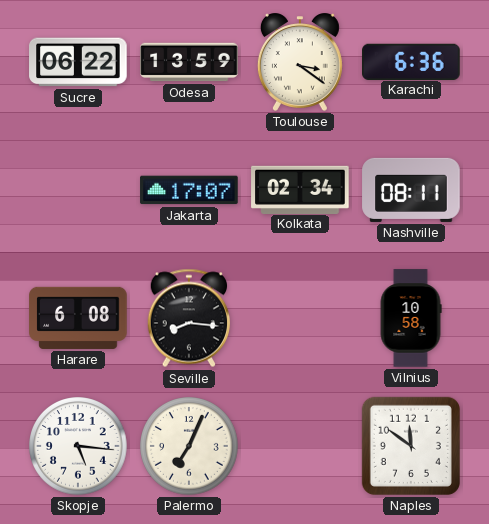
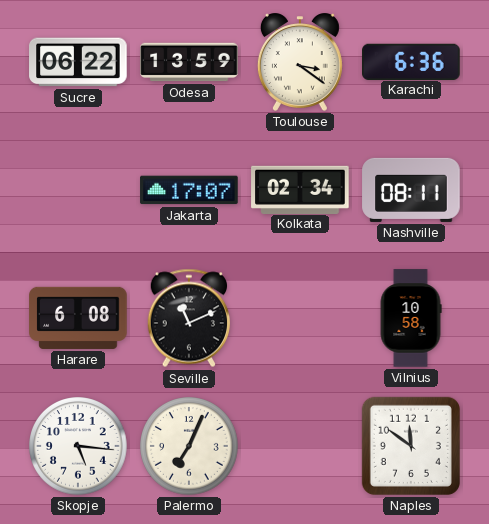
Seville: 8:16 -> 11:11 (188, 318)
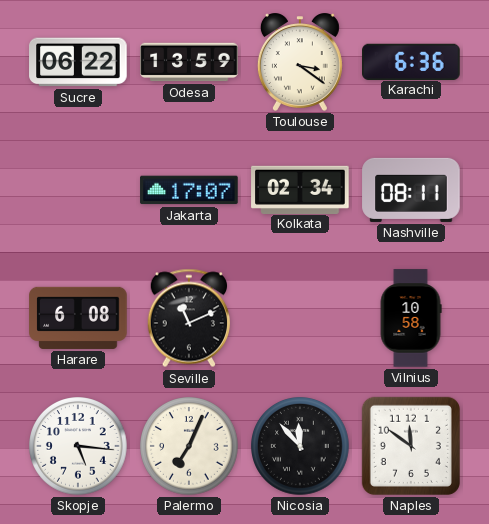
Nicosia: none -> 11:53 (300, 446)
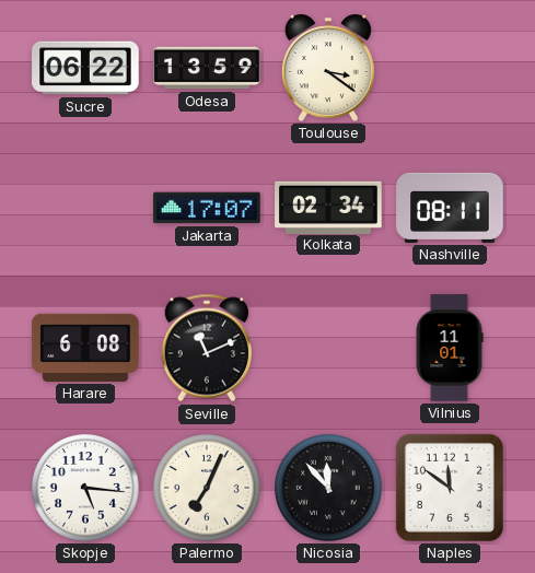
Karachi: 6:36 -> none (411, 61)
Vilnius: 10:58 -> 11:01 (450, 348)
